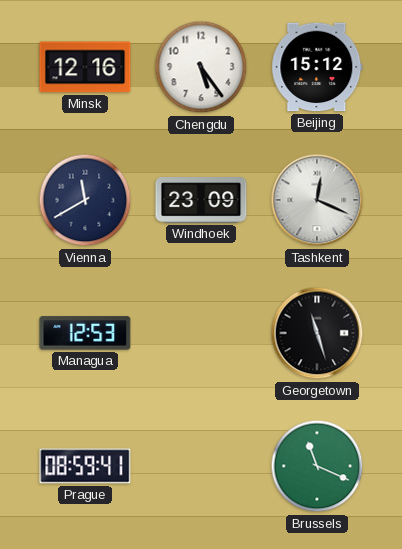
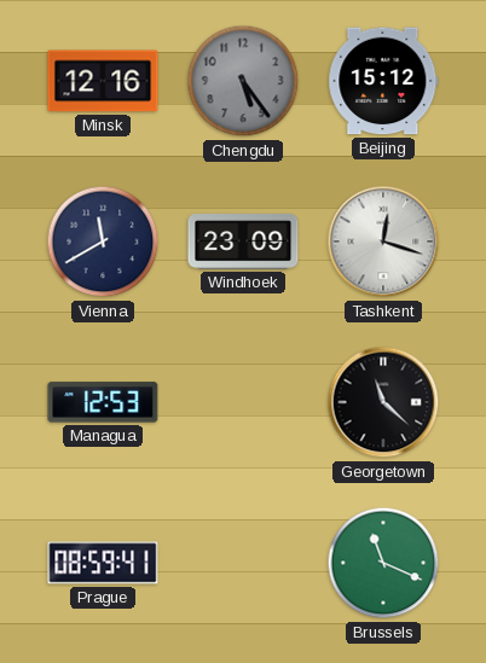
Chengdu dial: white -> grey (243, 81)
Tashkent: 12:19 -> 12:18 (383, 242)
Georgetown: 11:27 -> 11:22 (383, 402)
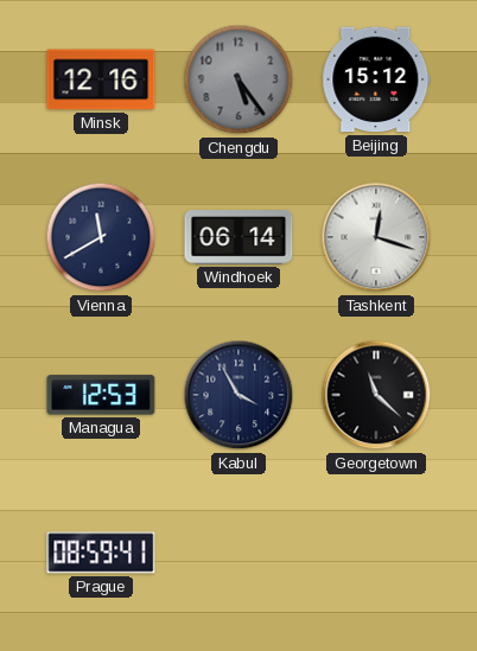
Windhoek: 23:09 -> 06:14 (238, 237)
Kabul: none -> 3:55 (238, 395)
Brussels: 11:19 -> none (383, 563)
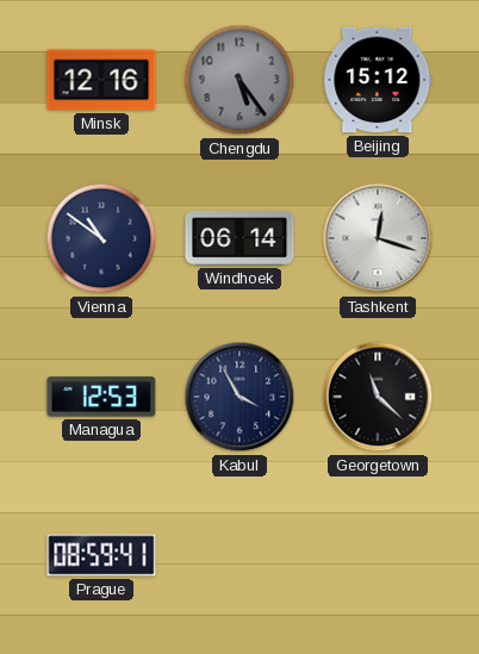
Vienna: 11:40 -> 10:51 (101, 238)
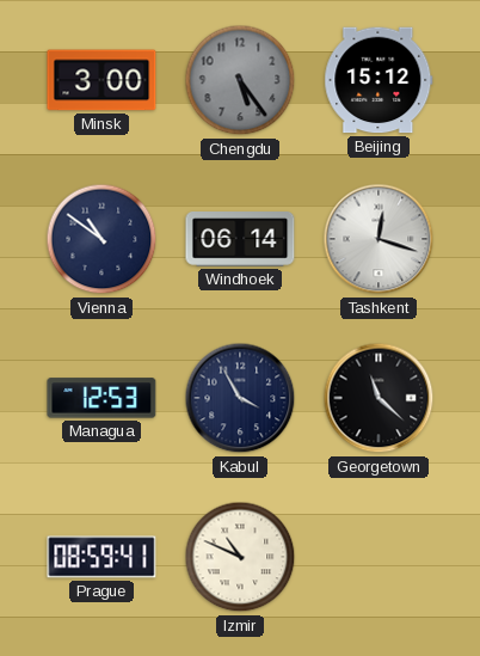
Minsk: 12:16 -> 3:00 (101, 80)
Izmir: none -> 10:49 (240, 557)
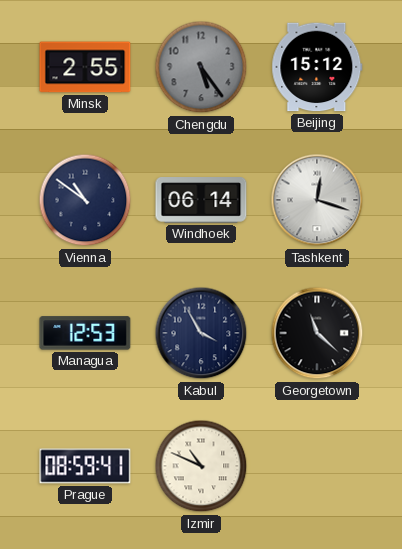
Minsk: 3:00 -> 2:55 (85, 67)
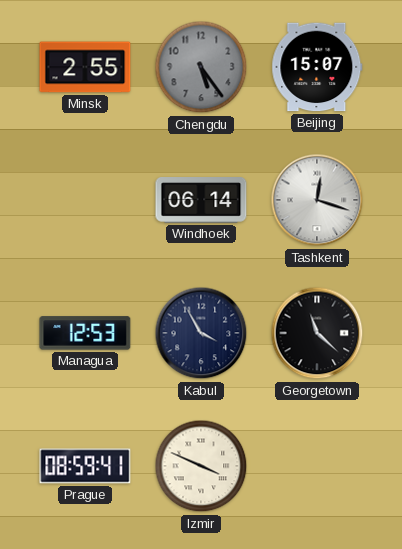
Beijing: 15:12 -> 15:07 (317, 67)
Vienna: 10:51 -> none (85, 200)
Izmir: 10:49 -> 3:49 (201, 466)
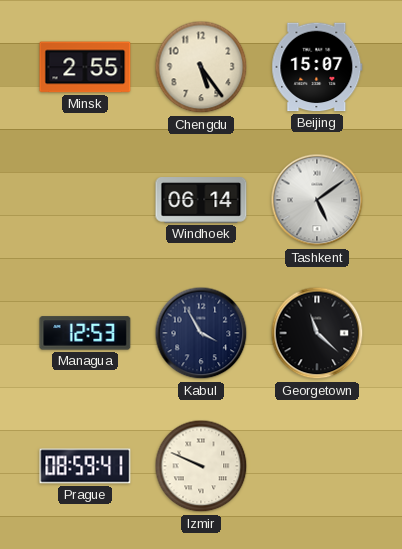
Chengdu dial: grey -> cream (201, 67)
Tashkent: 12:18 -> 5:09 (317, 200)
Izmir: 3:49 -> 9:49 (201, 466)
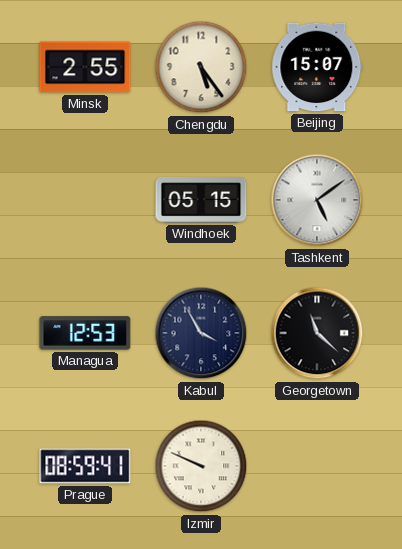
Windhoek: 06:14 -> 05:15 (201, 200)
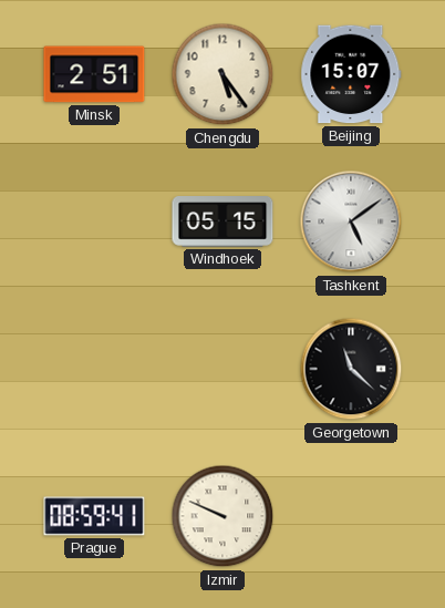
Minsk: 2:55 -> 2:51 (94, 74)
Managua: 12:53 -> none (85, 333)
Kabul: 3:55 -> none (201, 333)
